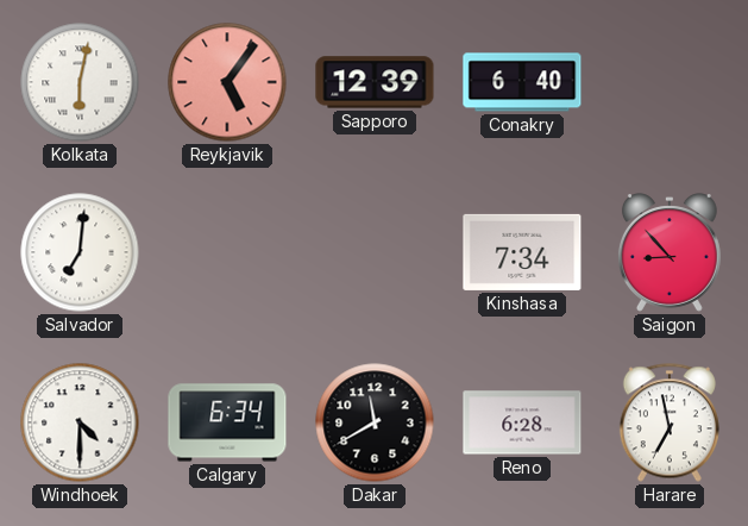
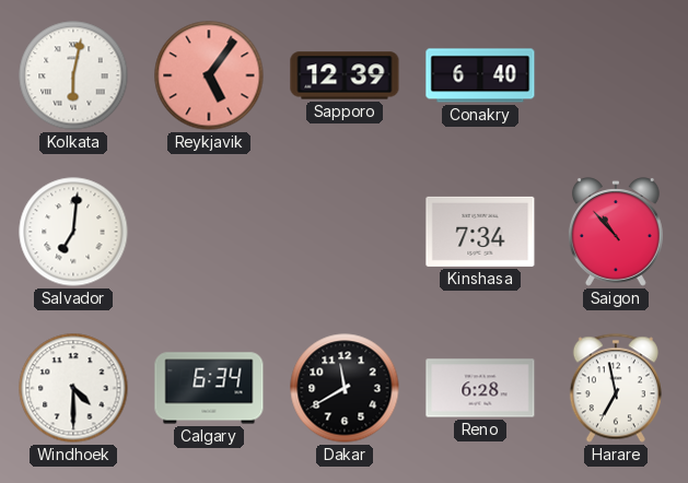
Saigon: 8:53 -> 10:53 (616, 232)
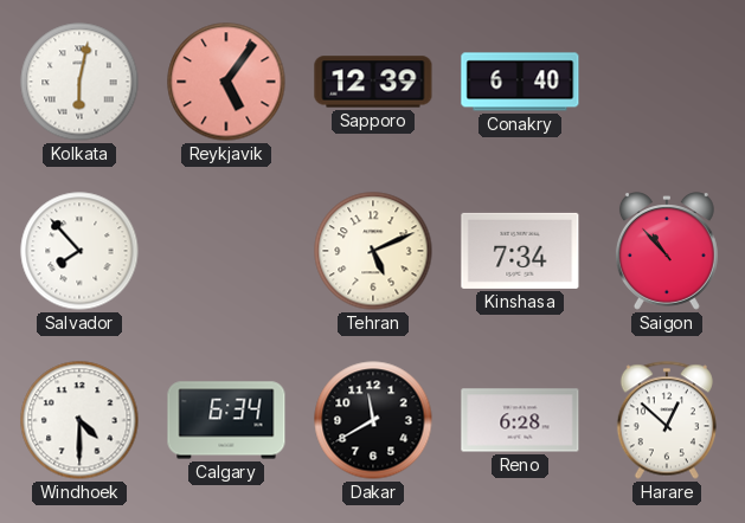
Salvador: 7:01 -> 7:53 (79, 251)
Tehran: none -> 5:11 (373, 251)
Harare: 6:58 -> 12:52 (667, 420)
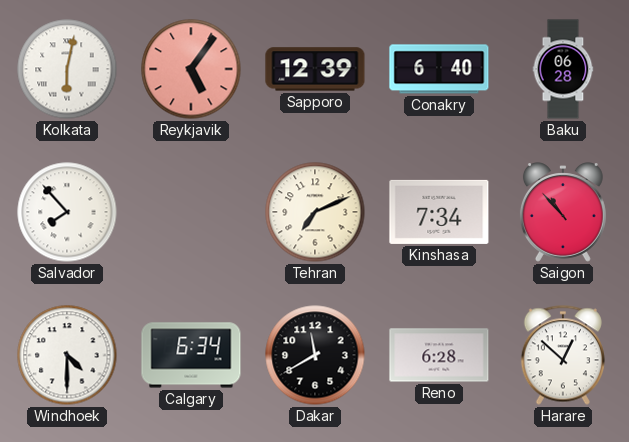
Baku: none -> 06:28 (563, 69)
Tehran: 5:11 -> 7:11 (315, 212)
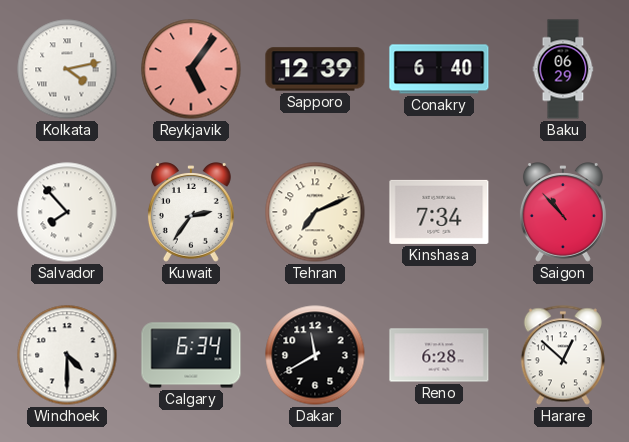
Kolkata: 6:02 -> 4:13 (67, 69)
Baku: 06:28 -> 06:29 (563, 69)
Kuwait: none -> 2:36 (191, 212)
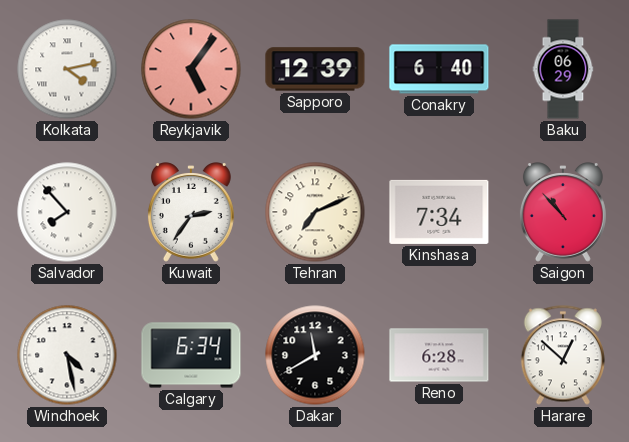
Windhoek: 4:30 -> 4:28 (67, 355)
